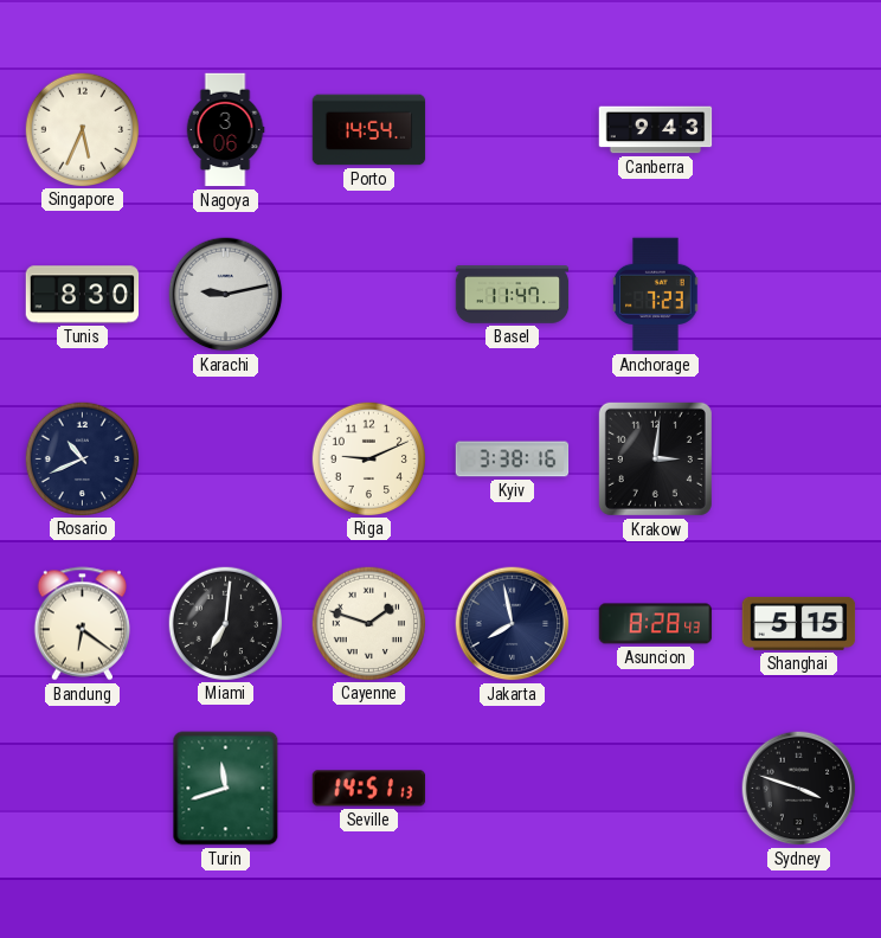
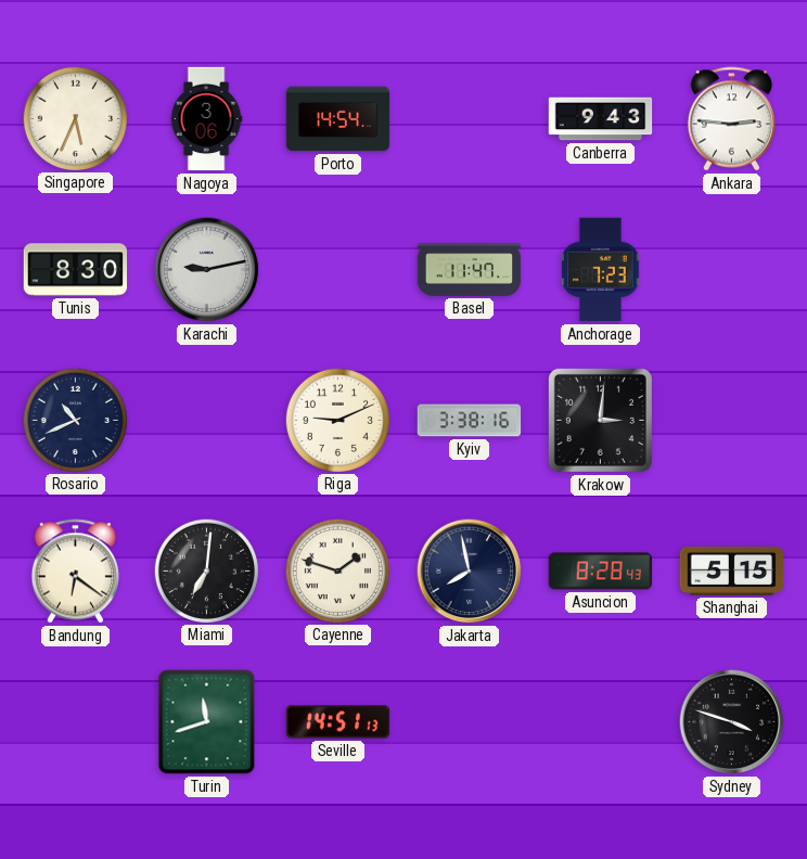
Ankara: none -> 2:46 (731, 119)
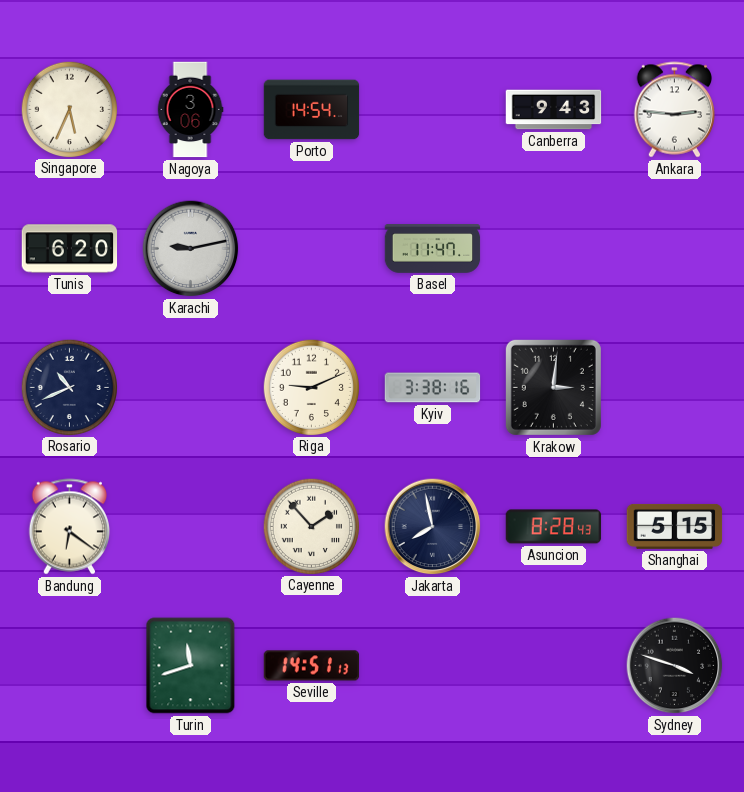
Tunis: 8:30 -> 6:20 (70, 249)
Anchorage: 7:23 -> none (601, 270)
Miami: 7:01 -> none (206, 570)
Cayenne: 1:48 -> 1:53 (311, 526)
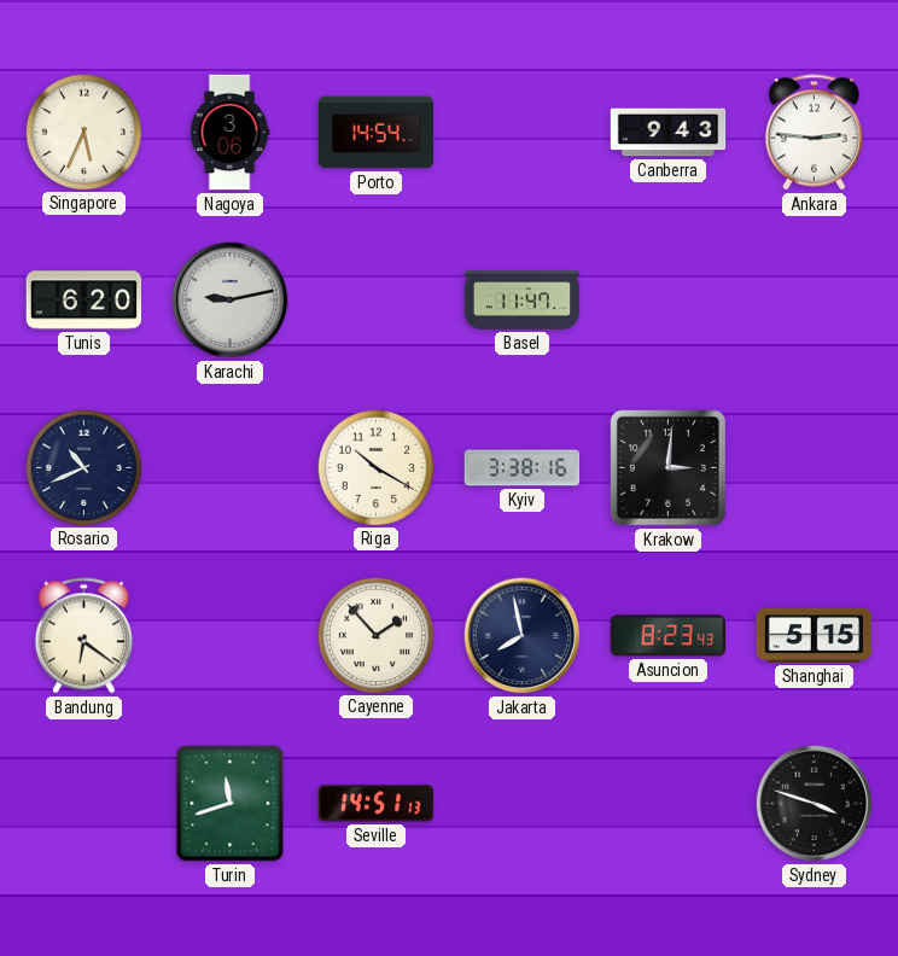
Riga: 9:11 -> 10:20 (375, 467)
Asuncion: 8:28 -> 8:23 (669, 636)
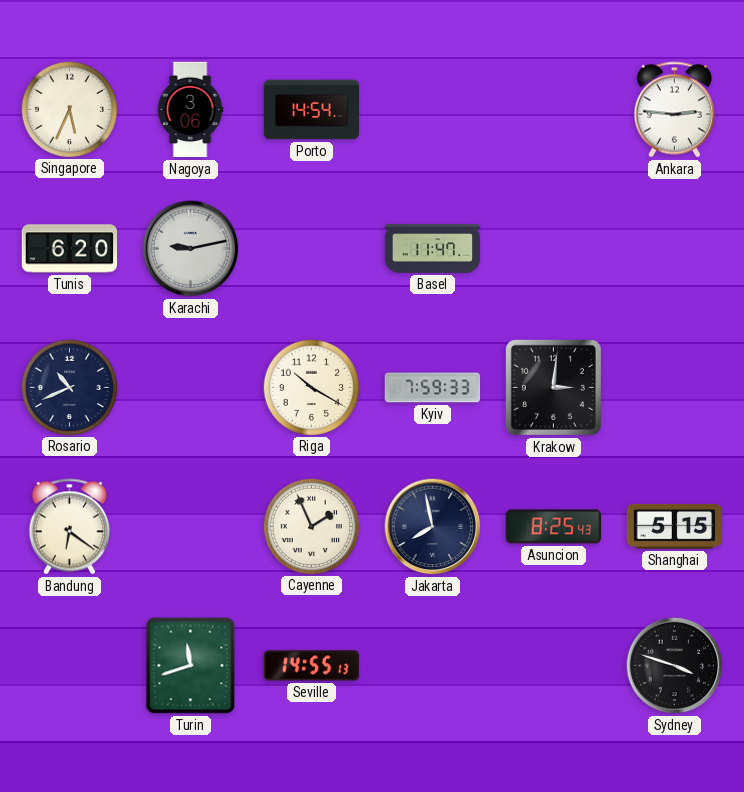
Canberra: 9:43 -> none (669, 133)
Kyiv: 3:38 -> 7:59 (433, 388)
Cayenne: 1:53 -> 1:56 (311, 526)
Asuncion: 8:23 -> 8:25 (554, 527)
Seville: 14:51 -> 14:55 (312, 666)
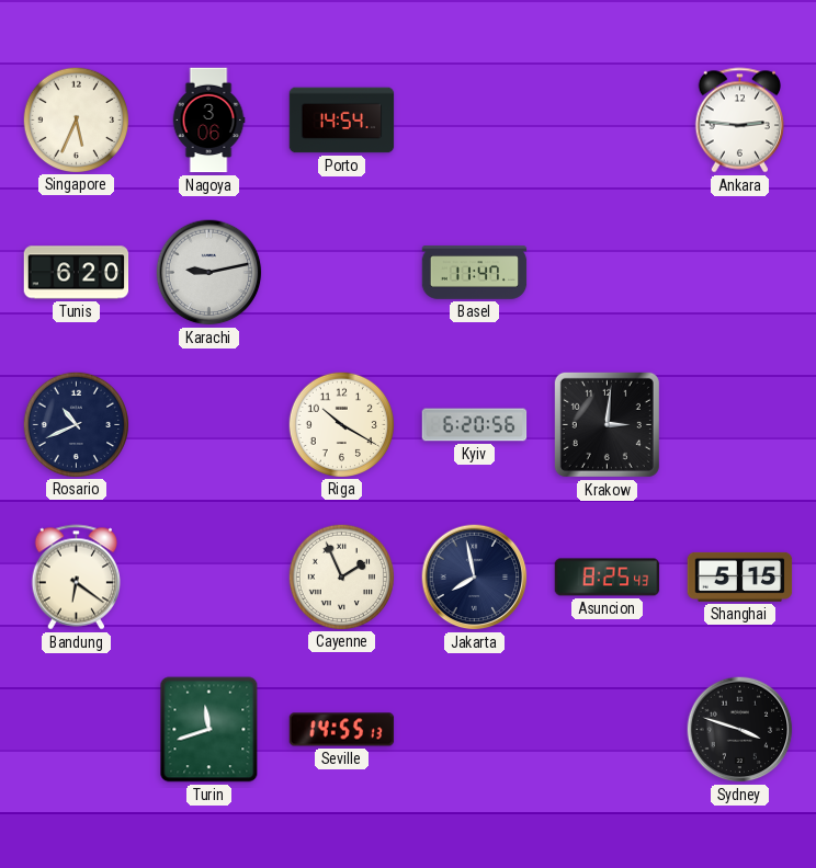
Kyiv: 7:59 -> 6:20 (475, 425)
